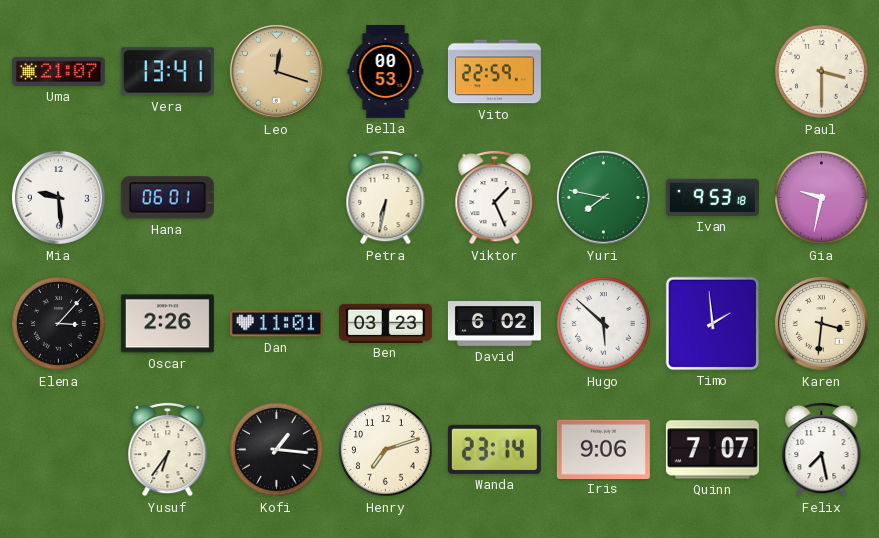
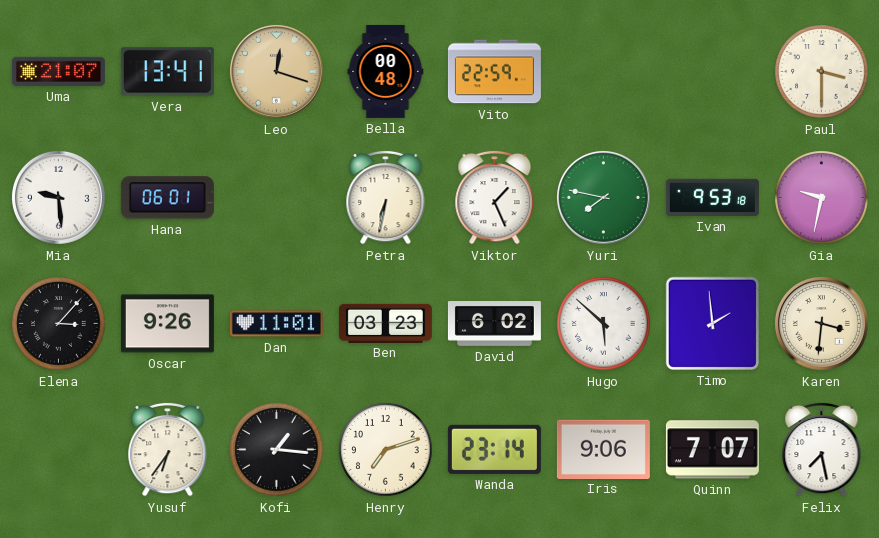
Bella: 00:53 -> 00:48 (386, 71)
Oscar: 2:26 -> 9:26 (167, 324)
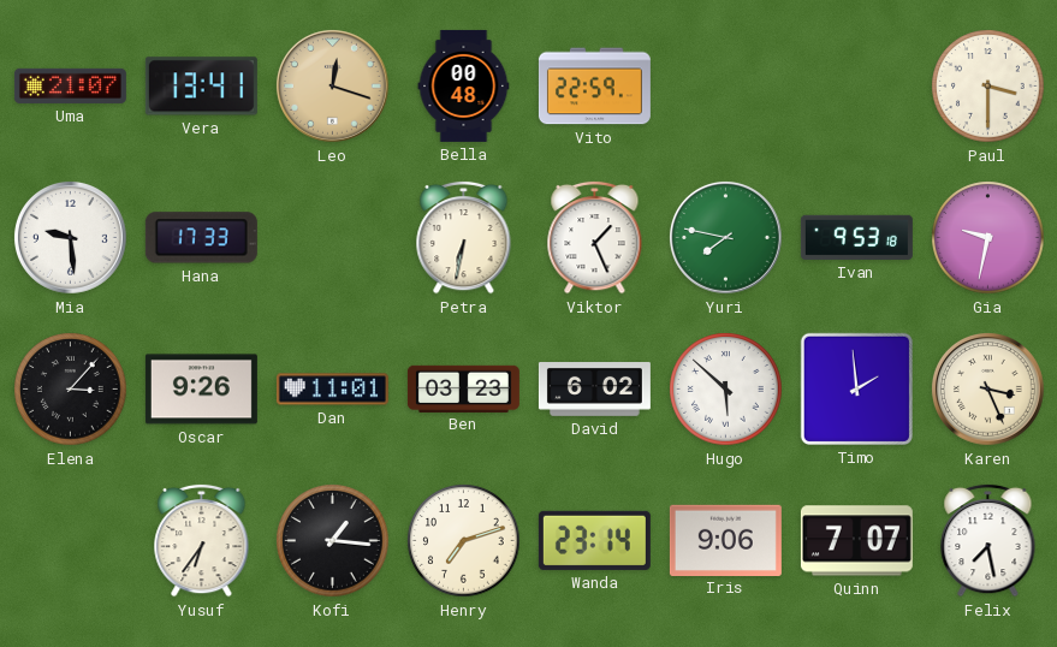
Hana: 06:01 -> 17:33 (201, 238)
Karen: 3:31 -> 3:26 (988, 390)
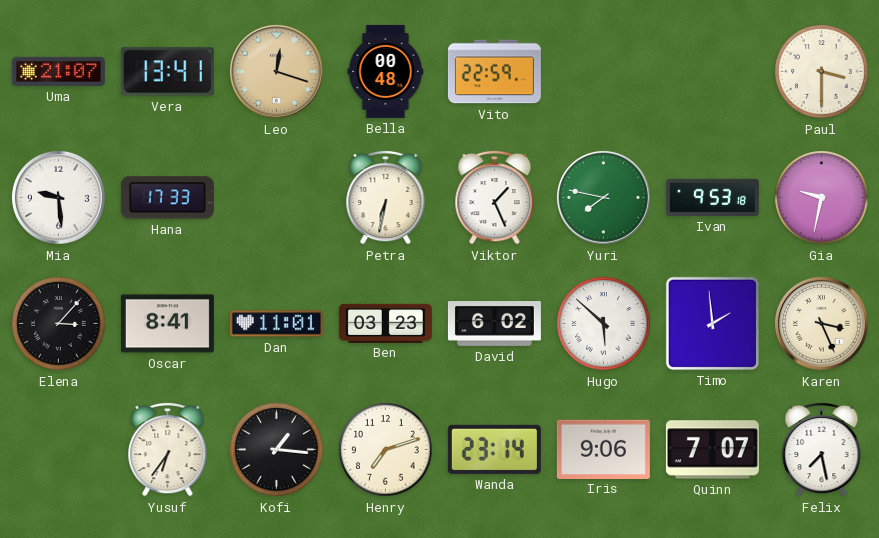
Oscar: 9:26 -> 8:41 (167, 324)
